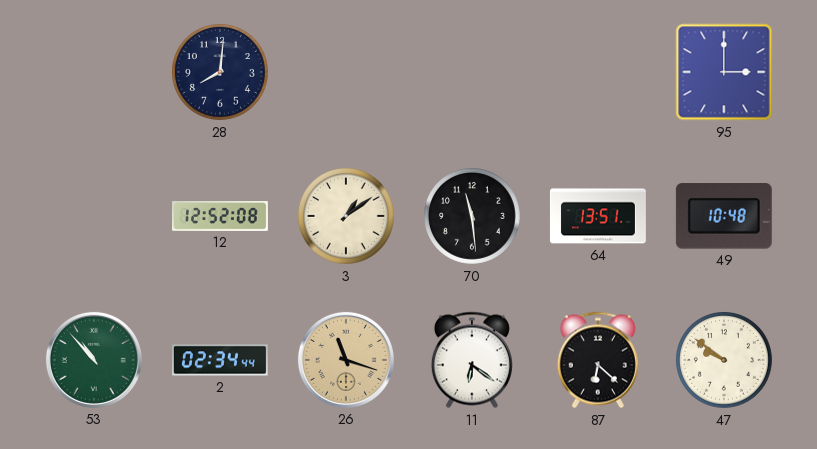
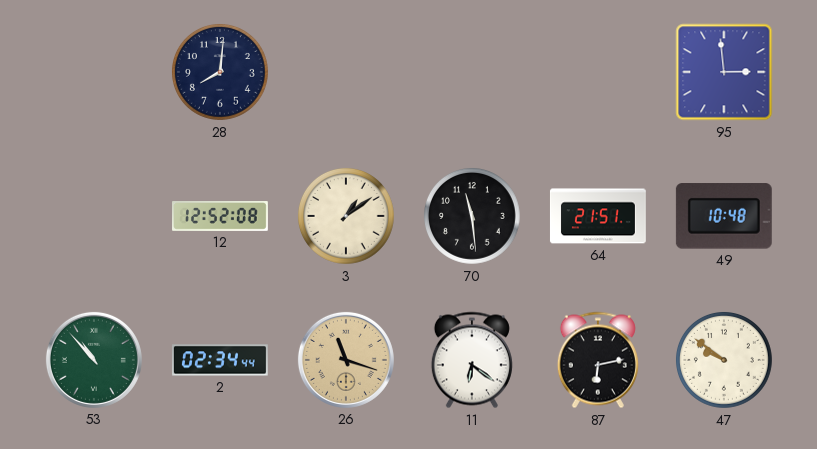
95: 3:00 -> 2:59 (724, 72)
64: 13:51 -> 21:51 (598, 216)
87: 6:22 -> 6:13 (598, 360)
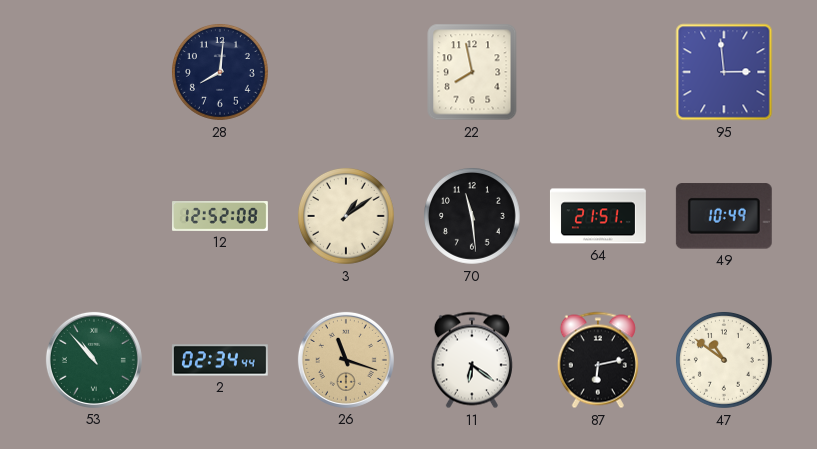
22: none -> 7:58 (472, 72)
49: 10:48 -> 10:49 (724, 216)
47: 9:51 -> 10:51 (724, 360)
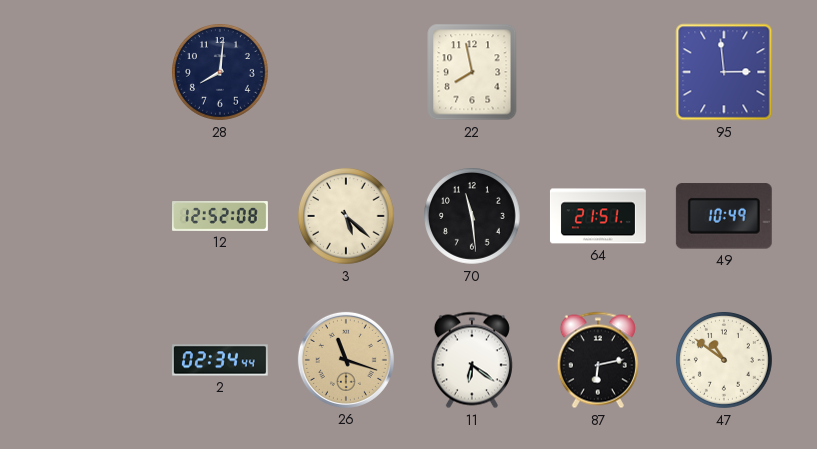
3: 1:09 -> 5:22 (346, 216)
53: 10:53 -> none (94, 360)
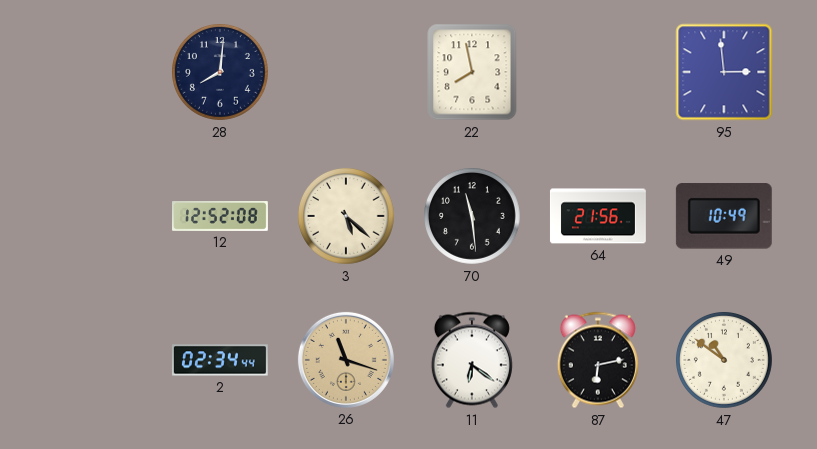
64: 21:51 -> 21:56 (598, 216)
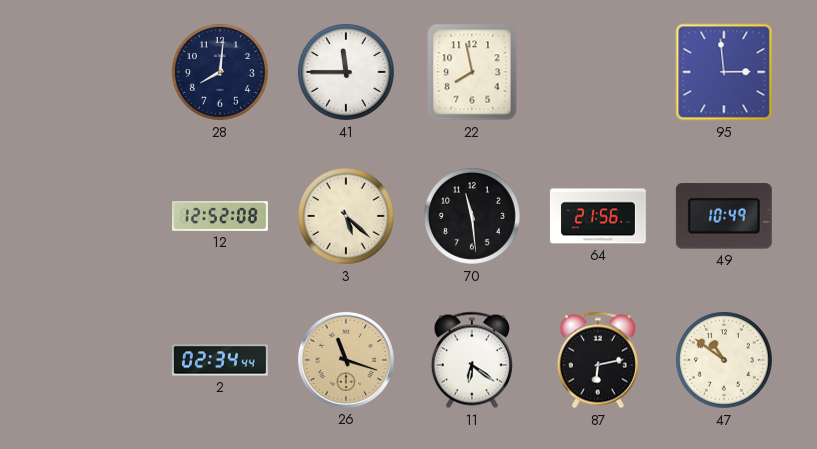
41: none -> 11:45 (346, 72)
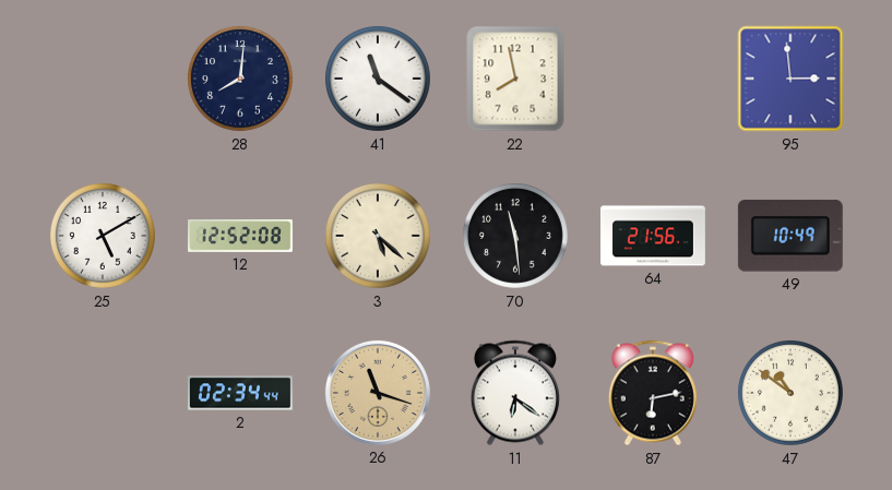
41: 11:45 -> 11:21 (378, 79)
25: none -> 5:10 (103, 236)
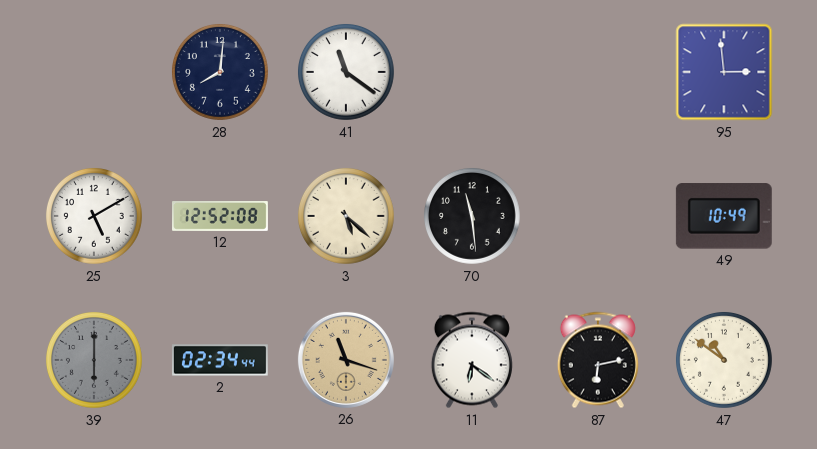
22: 7:58 -> none (515, 79)
64: 21:56 -> none (653, 236)
39: none -> 6:00 (94, 360)
